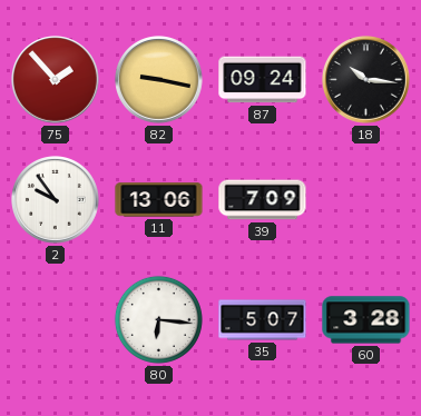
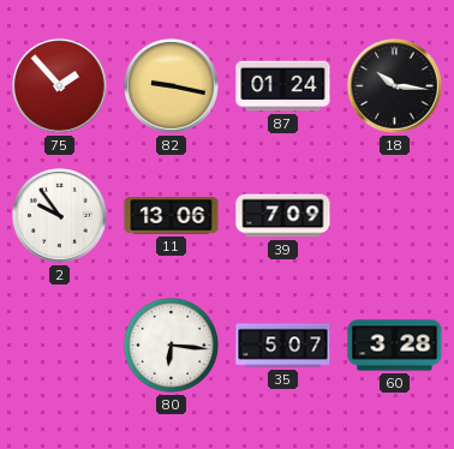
87: 09:24 -> 01:24 (283, 86)
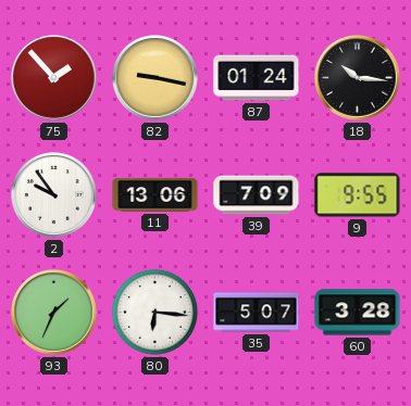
9: none -> 9:55 (358, 195)
93: none -> 1:34 (54, 313)
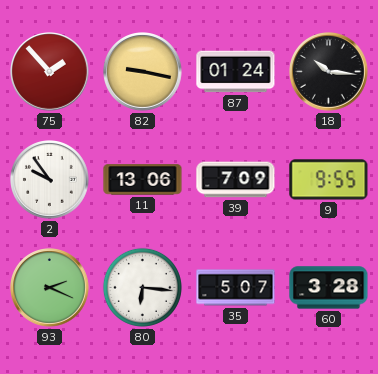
93: 1:34 -> 2:19 (50, 288)
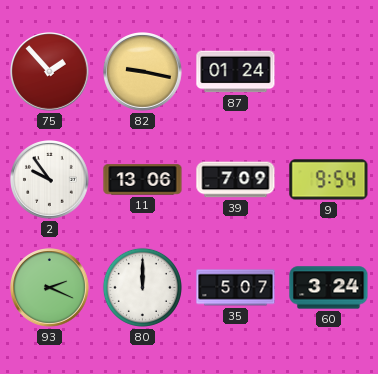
18: 10:16 -> none (329, 72)
9: 9:55 -> 9:54 (329, 180)
80: 6:16 -> 12:00 (142, 287)
60: 3:28 -> 3:24 (329, 288)
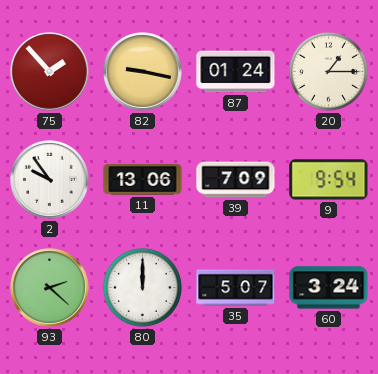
20: none -> 1:15 (328, 71)
93: 2:19 -> 2:22 (50, 288)
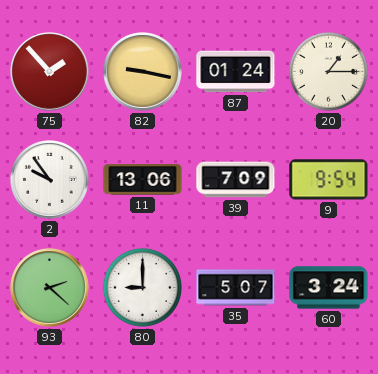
80: 12:00 -> 9:00 (142, 287)
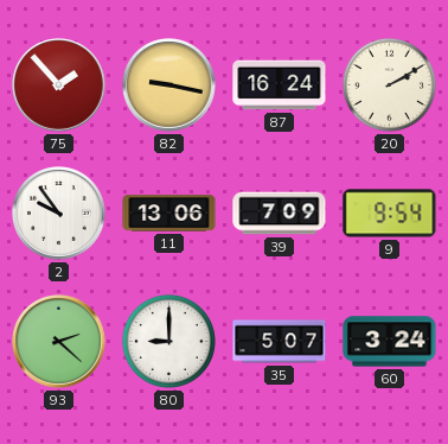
87: 01:24 -> 16:24 (280, 85)
20: 1:15 -> 2:10 (389, 84)
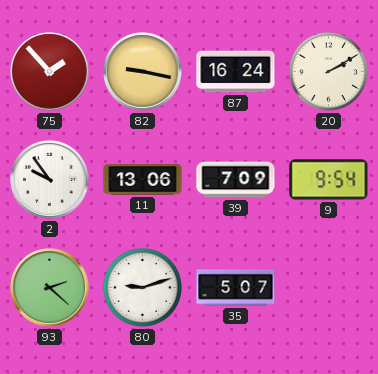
80: 9:00 -> 9:12 (142, 287)
60: 3:24 -> none (390, 342)
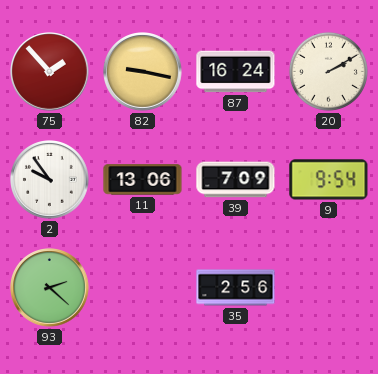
80: 9:12 -> none (142, 287)
35: 5:07 -> 2:56 (236, 288)
